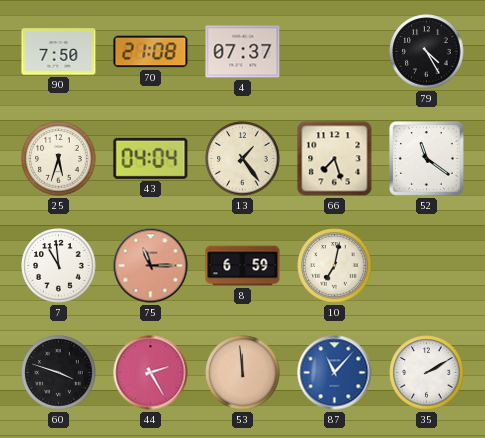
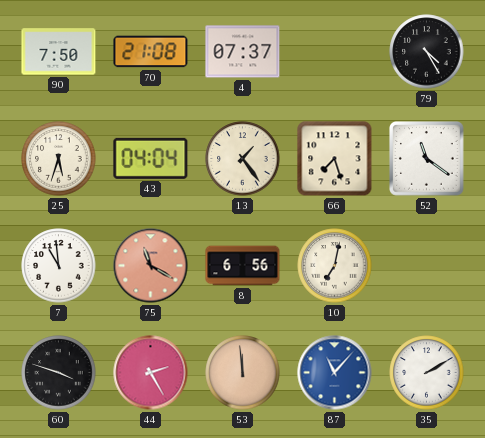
75: 11:15 -> 11:20 (151, 266)
8: 6:59 -> 6:56 (243, 266)
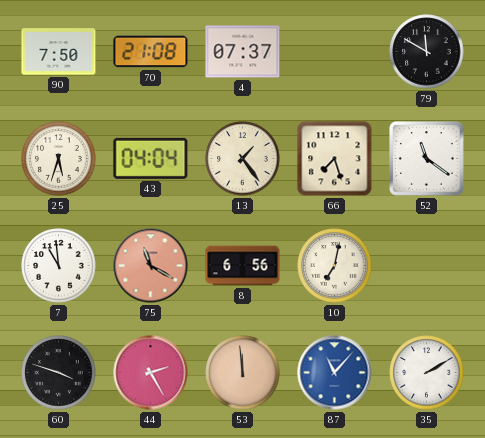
79: 4:25 -> 11:50 (427, 52)
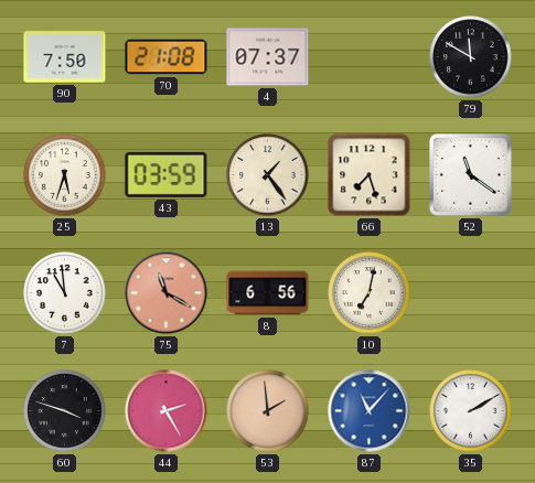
43: 04:04 -> 03:59 (167, 174)
53: 11:59 -> 1:59 (268, 411)
